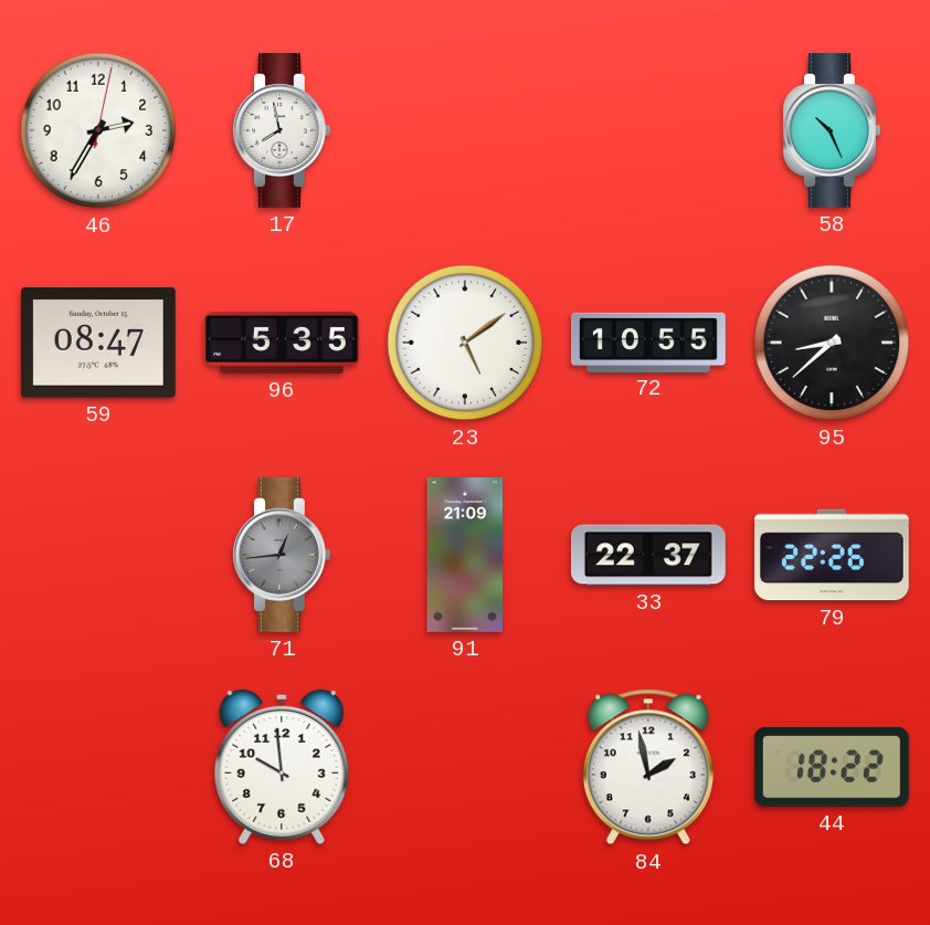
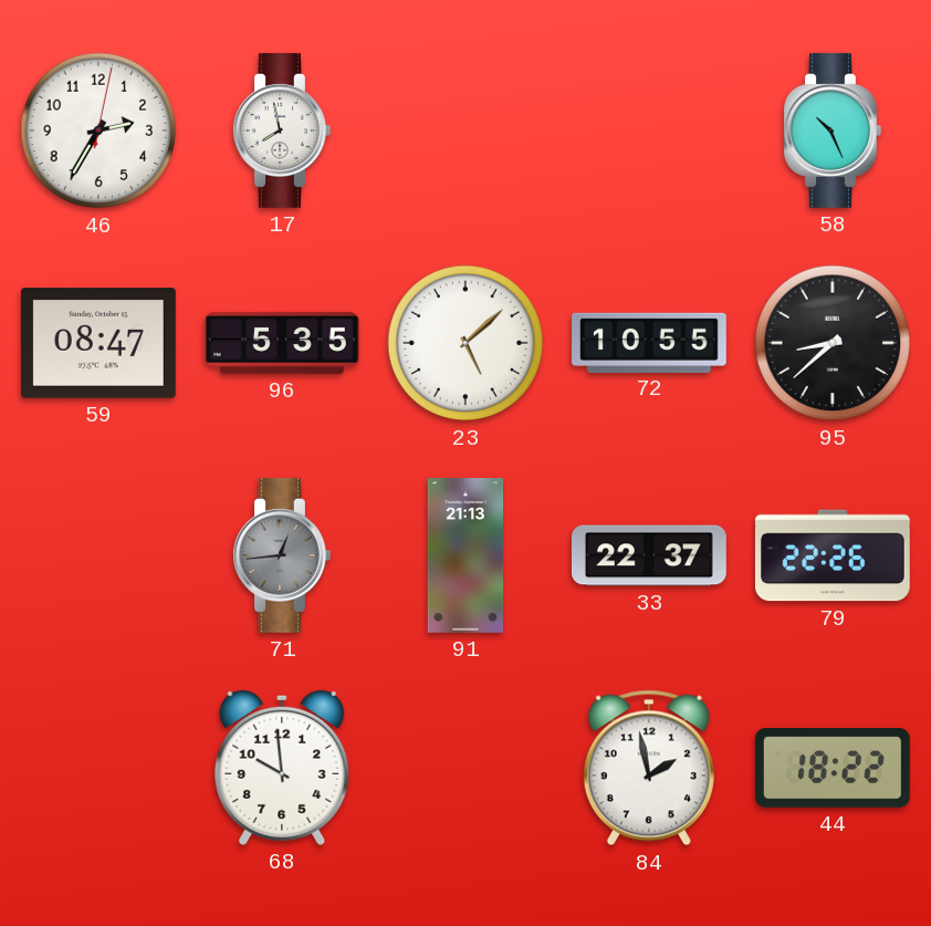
23: 5:09 -> 5:08 (465, 343)
91: 21:09 -> 21:13 (465, 556)
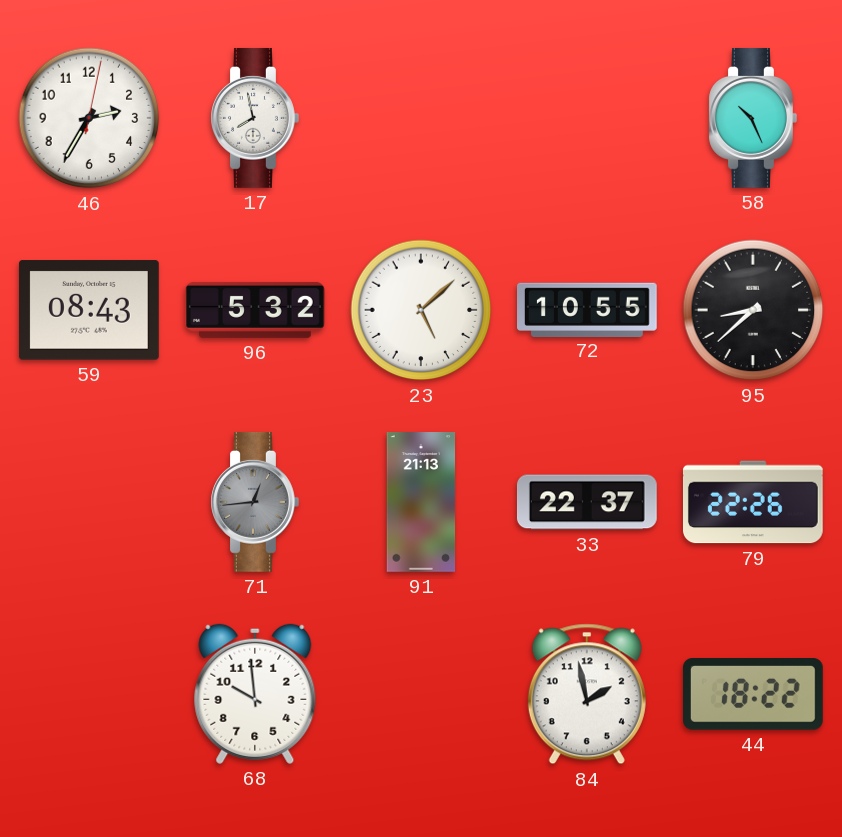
59: 08:47 -> 08:43 (89, 310)
96: 5:35 -> 5:32 (256, 310)
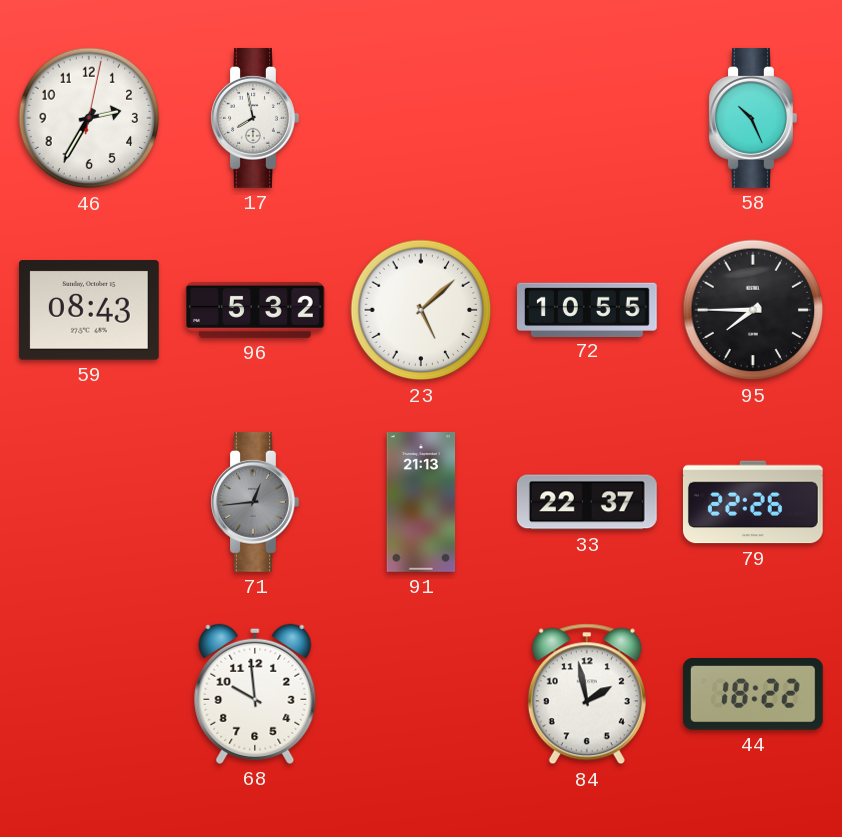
95: 8:38 -> 7:45 (753, 310)
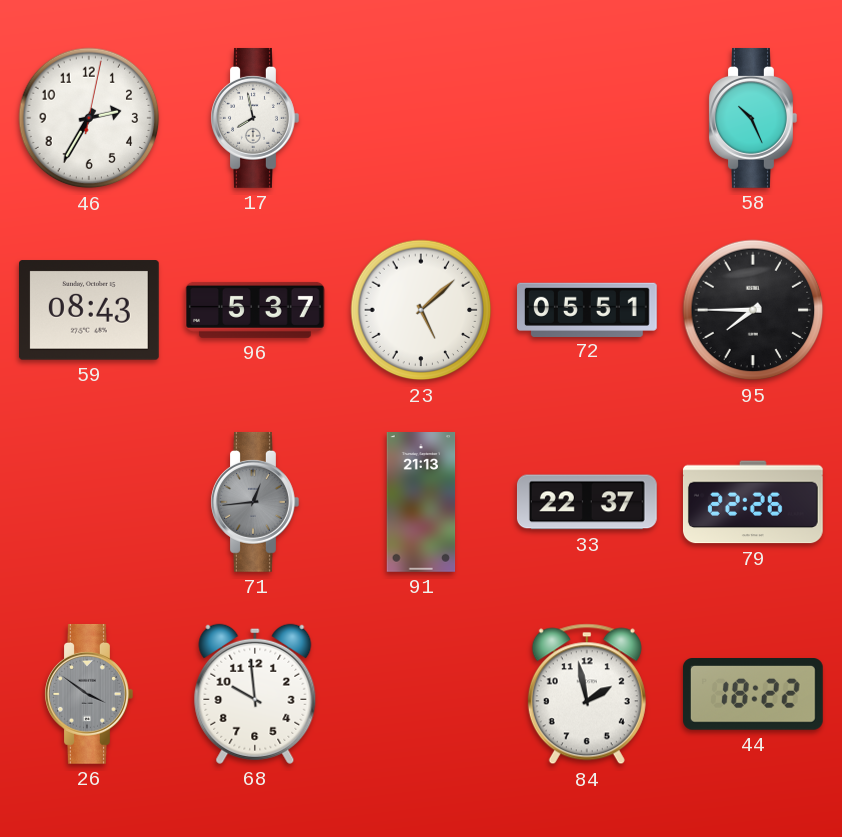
96: 5:32 -> 5:37 (256, 310)
72: 10:55 -> 05:51 (588, 309)
26: none -> 3:51 (89, 694)
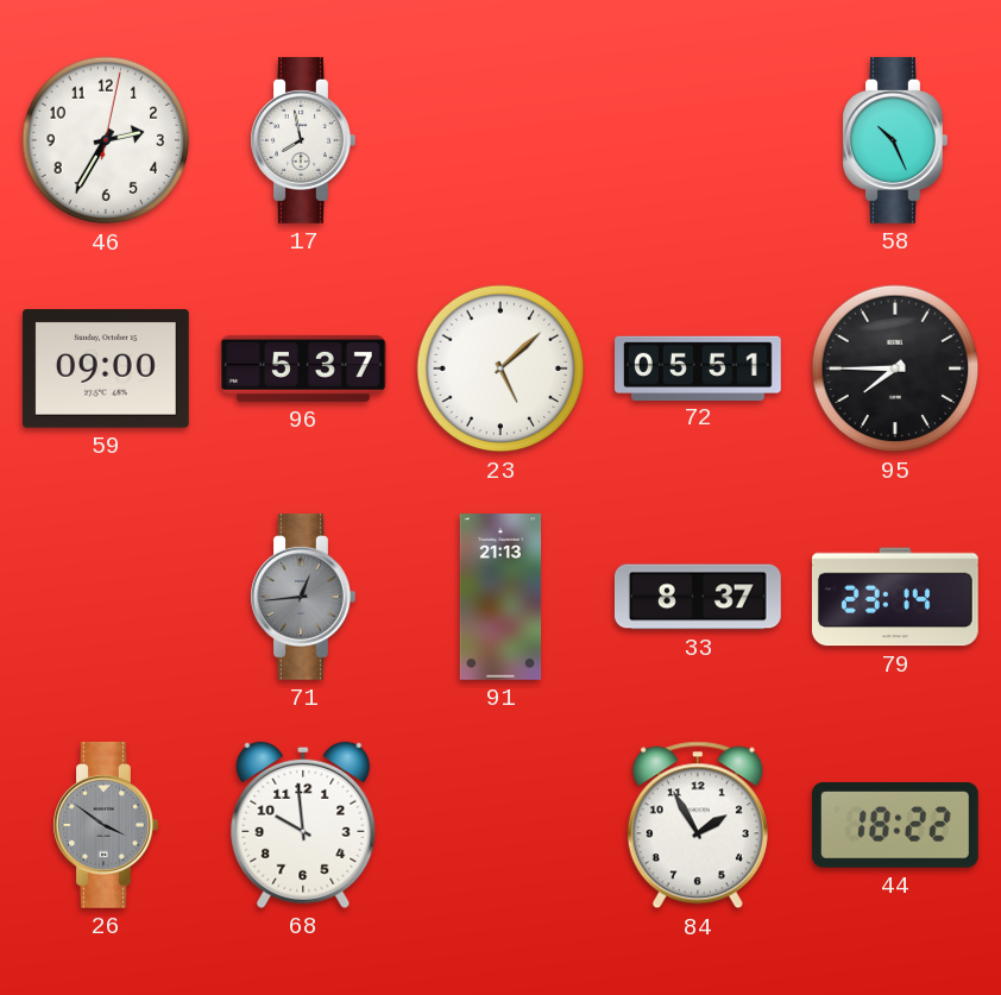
59: 08:43 -> 09:00 (106, 369)
33: 22:37 -> 8:37 (698, 597)
79: 22:26 -> 23:14 (895, 597)
84: 1:58 -> 1:55 (698, 825)
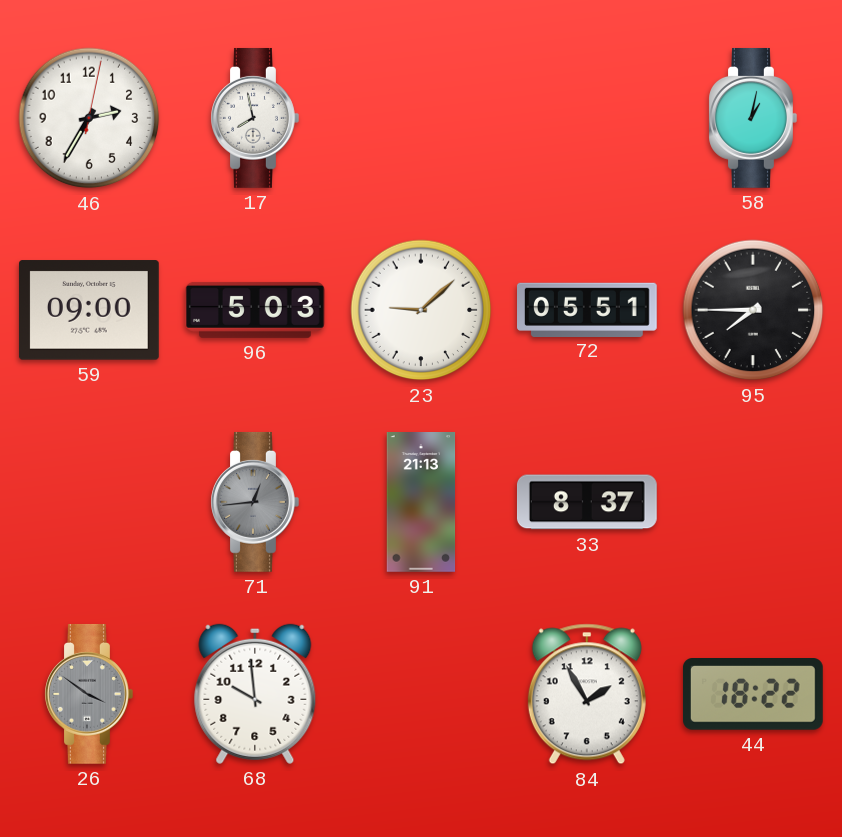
58: 10:26 -> 1:02 (753, 118)
96: 5:37 -> 5:03 (256, 310)
23: 5:08 -> 9:08 (421, 310)
79: 23:14 -> none (895, 597)
